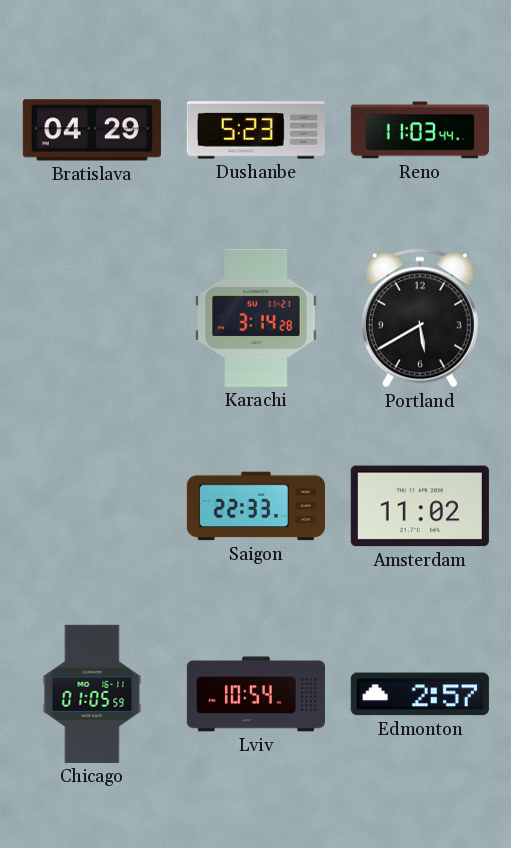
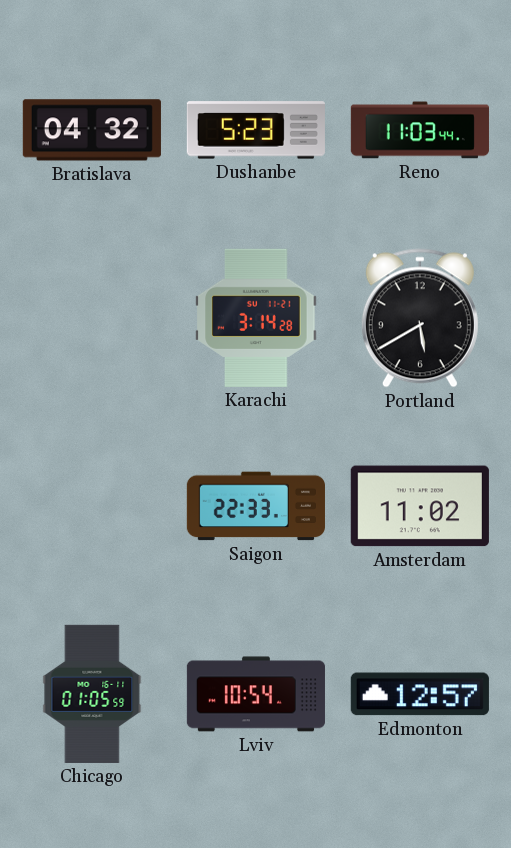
Bratislava: 04:29 -> 04:32 (92, 130)
Edmonton: 2:57 -> 12:57 (420, 694)
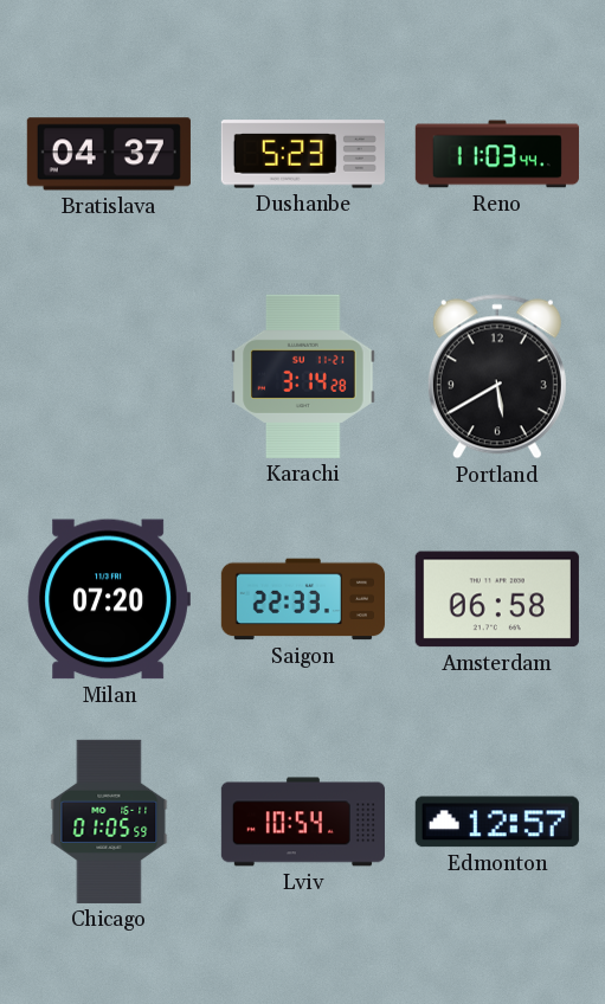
Bratislava: 04:32 -> 04:37 (109, 154)
Milan: none -> 07:20 (109, 599)
Amsterdam: 11:02 -> 06:58 (497, 599)
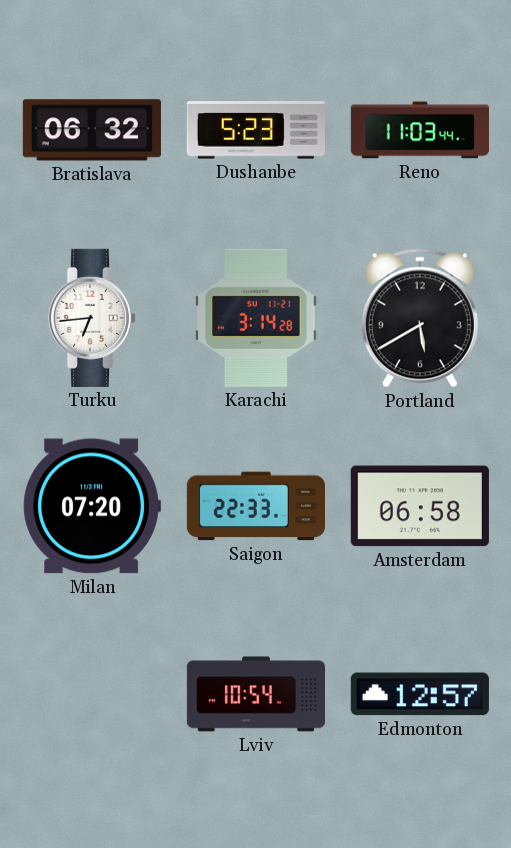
Bratislava: 04:37 -> 06:32 (92, 130)
Turku: none -> 6:44 (92, 318)
Chicago: 01:05 -> none (109, 822)
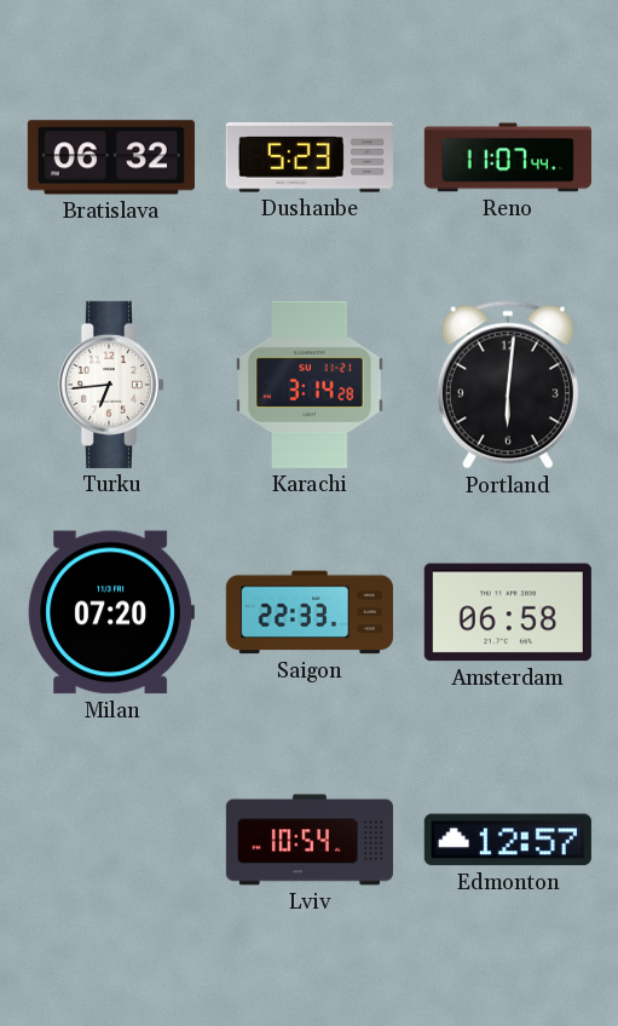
Reno: 11:03 -> 11:07 (508, 157)
Portland: 5:40 -> 6:01 (508, 385)
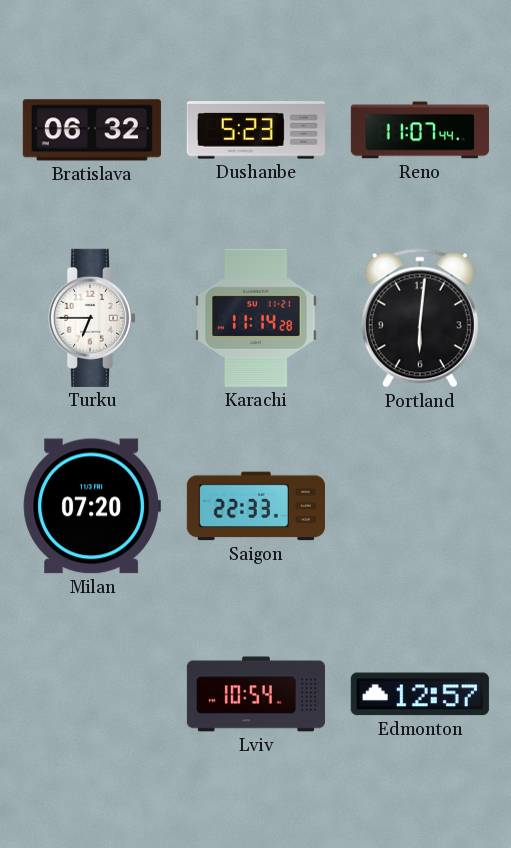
Turku: 6:44 -> 6:45 (92, 318)
Karachi: 3:14 -> 11:14 (256, 318)
Amsterdam: 06:58 -> none (508, 612)
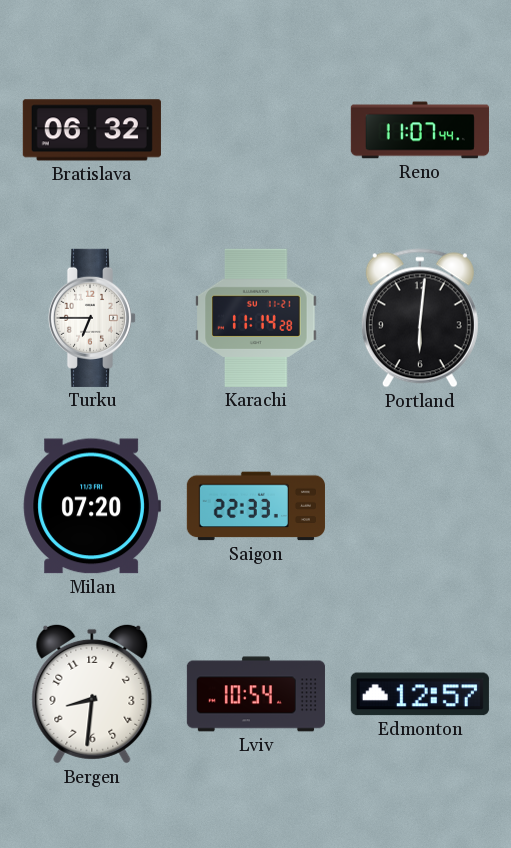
Dushanbe: 5:23 -> none (256, 130)
Bergen: none -> 8:31 (92, 694)
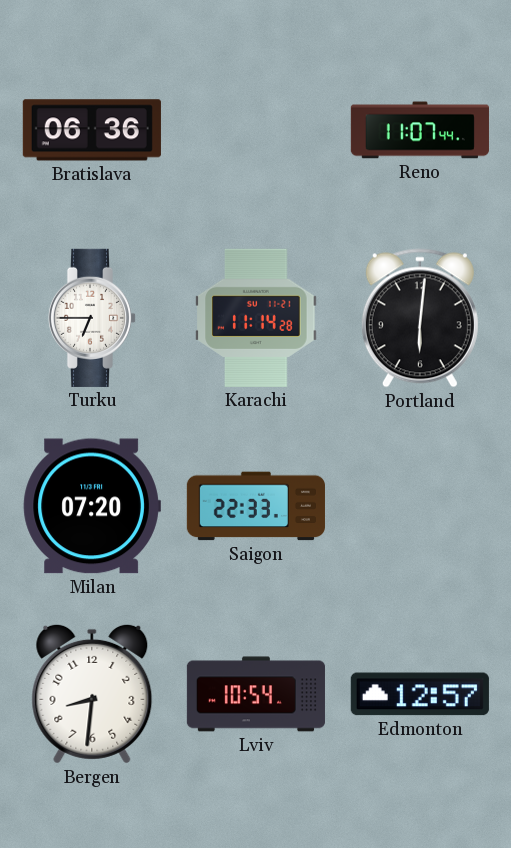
Bratislava: 06:32 -> 06:36 (92, 130)
